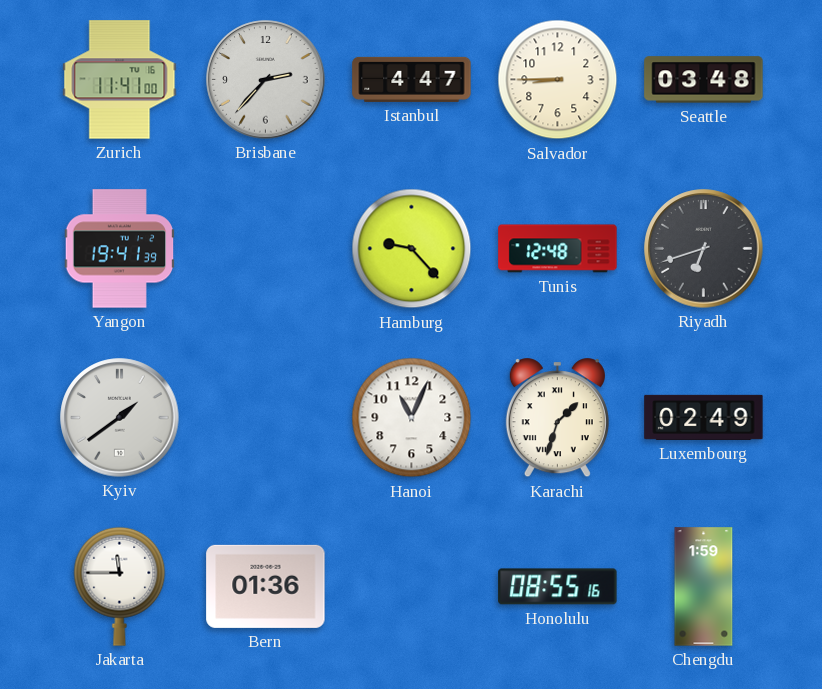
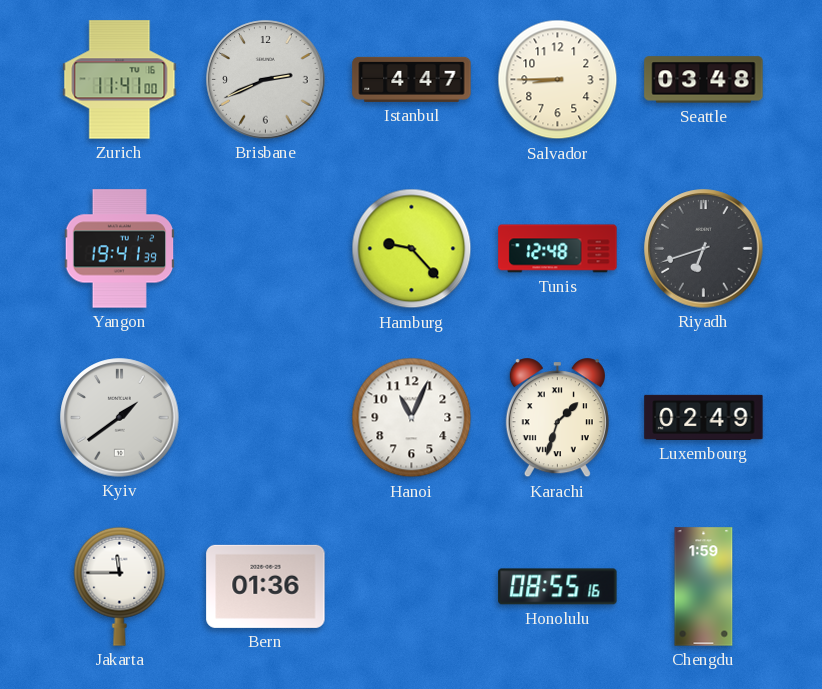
Brisbane: 2:37 -> 2:41 (266, 80)
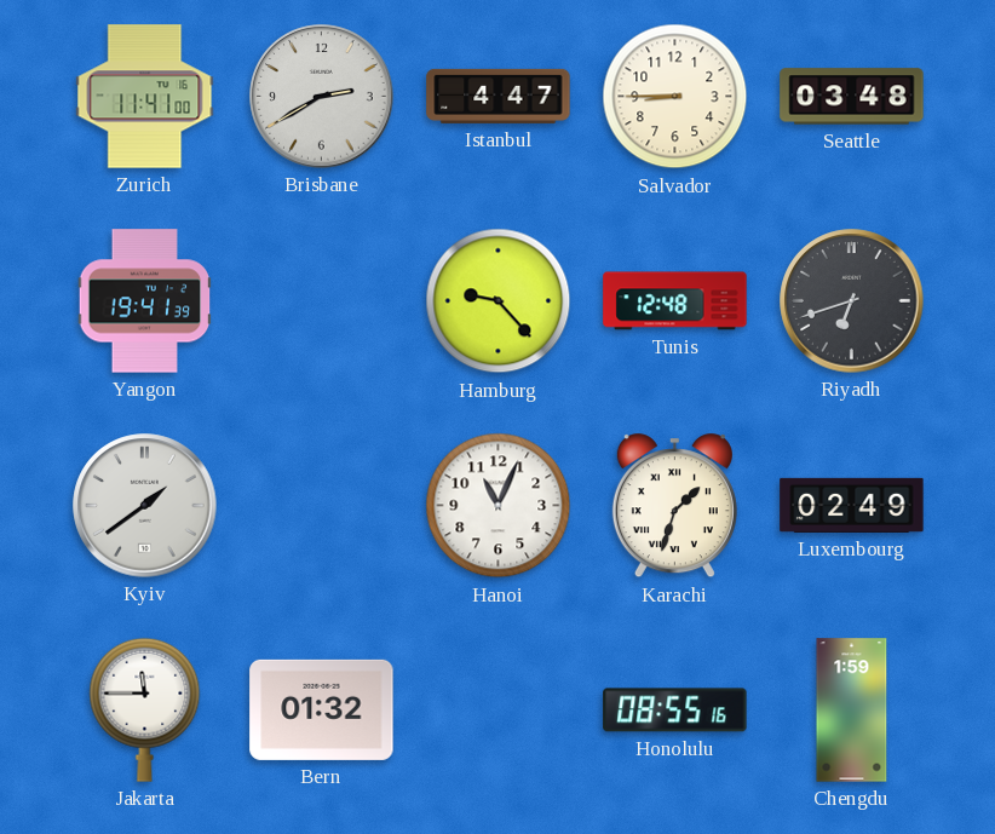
Brisbane: 2:41 -> 2:40 (322, 97)
Bern: 01:36 -> 01:32 (322, 709)
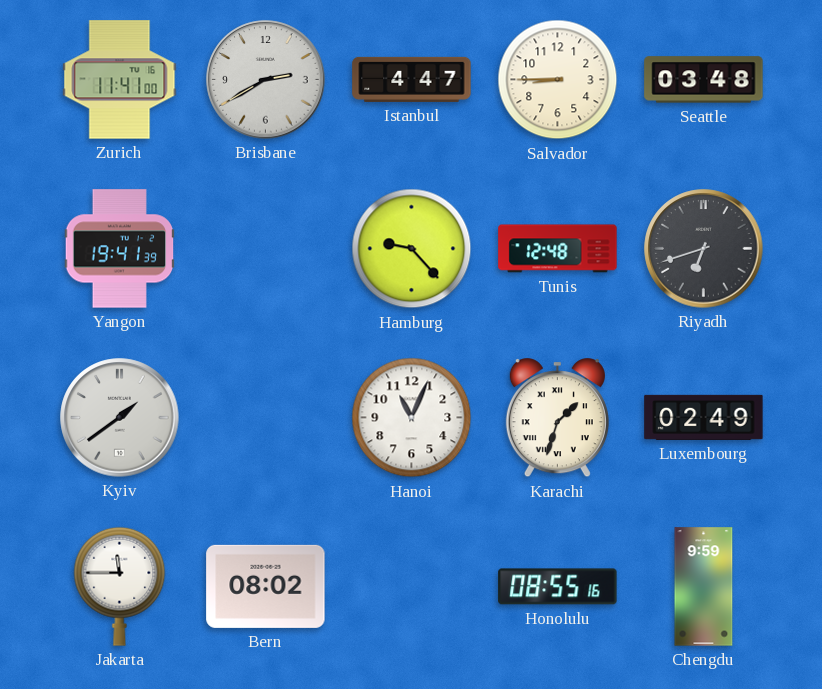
Bern: 01:32 -> 08:02 (266, 586)
Chengdu: 1:59 -> 9:59 (704, 587)
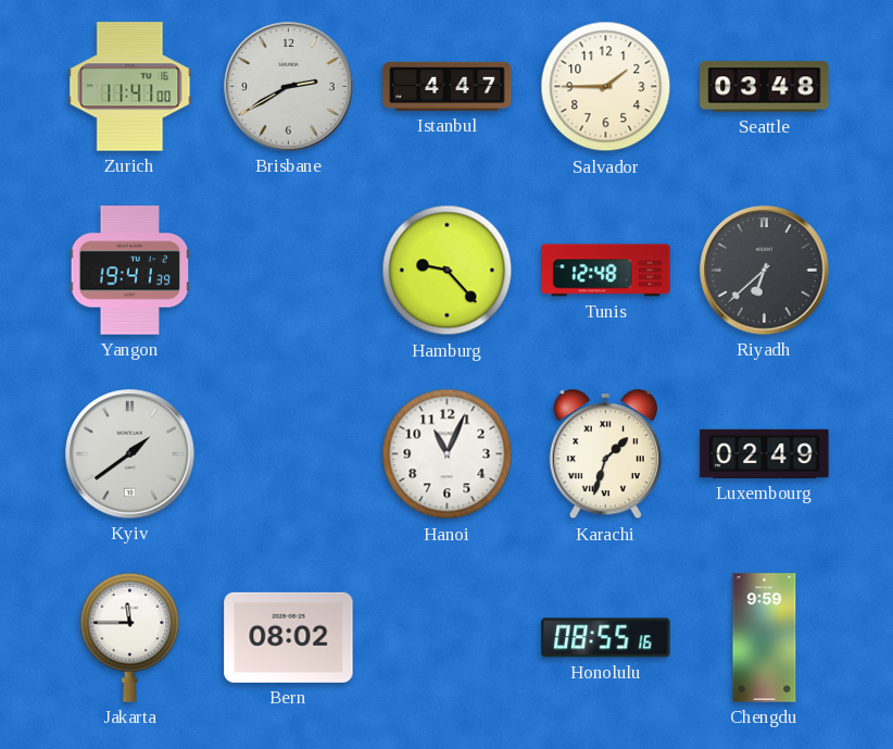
Salvador: 8:45 -> 1:45 (606, 87)
Riyadh: 6:42 -> 6:38 (765, 271)
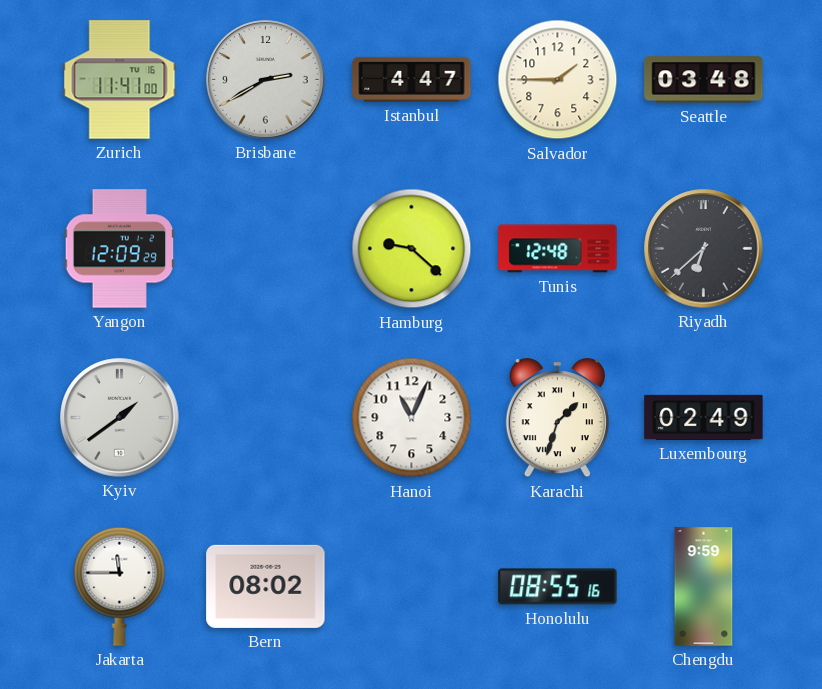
Yangon: 19:41 -> 12:09 (120, 249)
Hamburg: 9:23 -> 9:22 (412, 249)
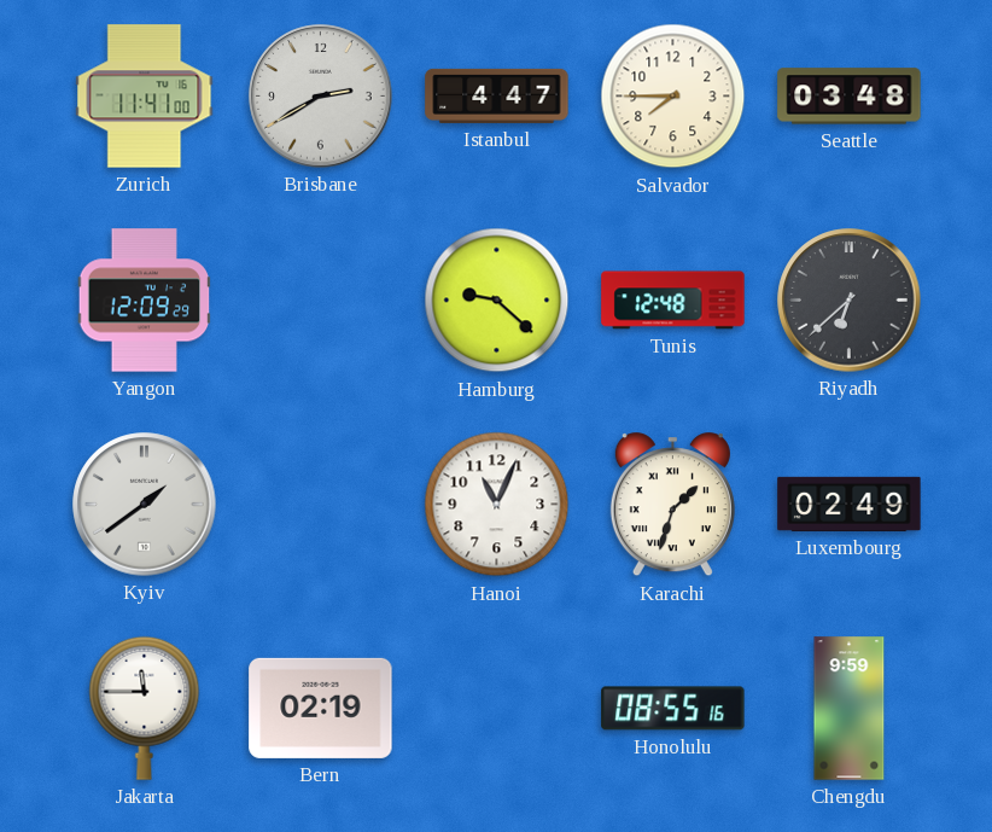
Salvador: 1:45 -> 7:45 (673, 97)
Bern: 08:02 -> 02:19 (321, 708)
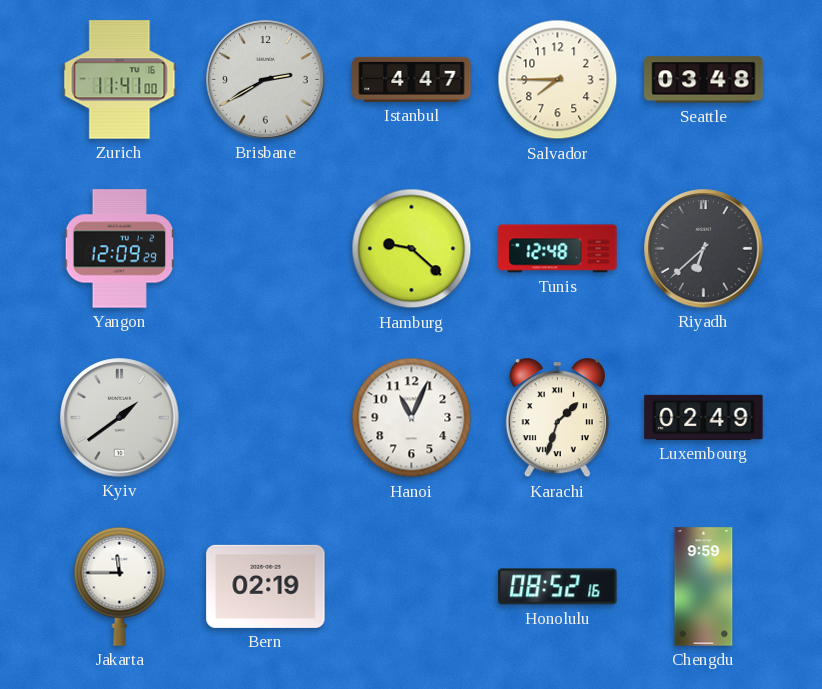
Honolulu: 08:55 -> 08:52 (558, 587)
